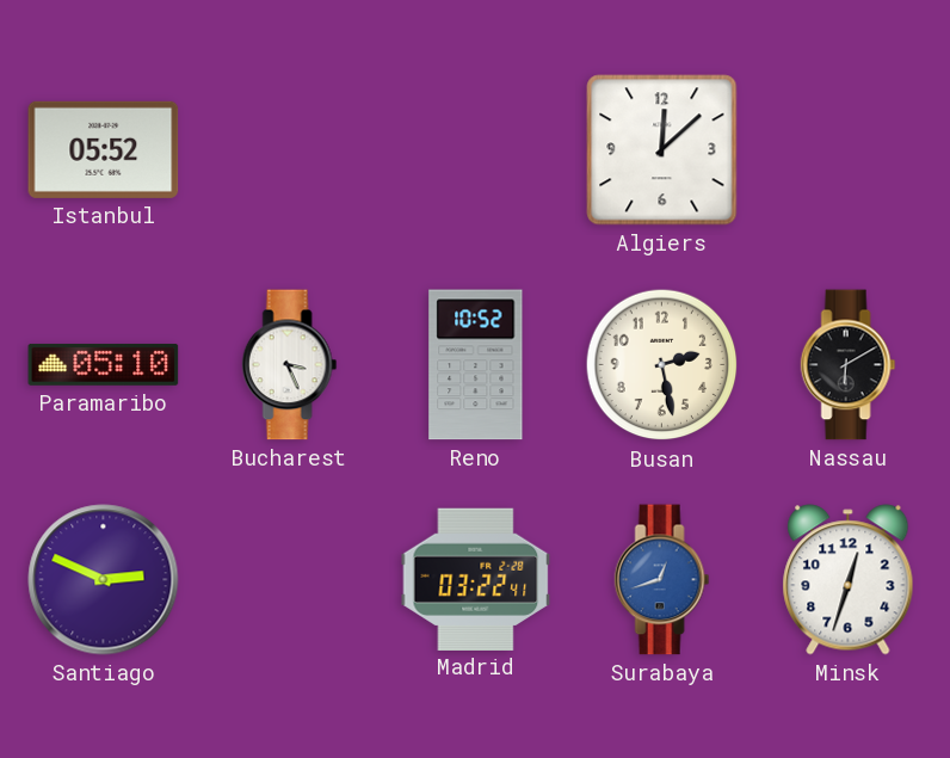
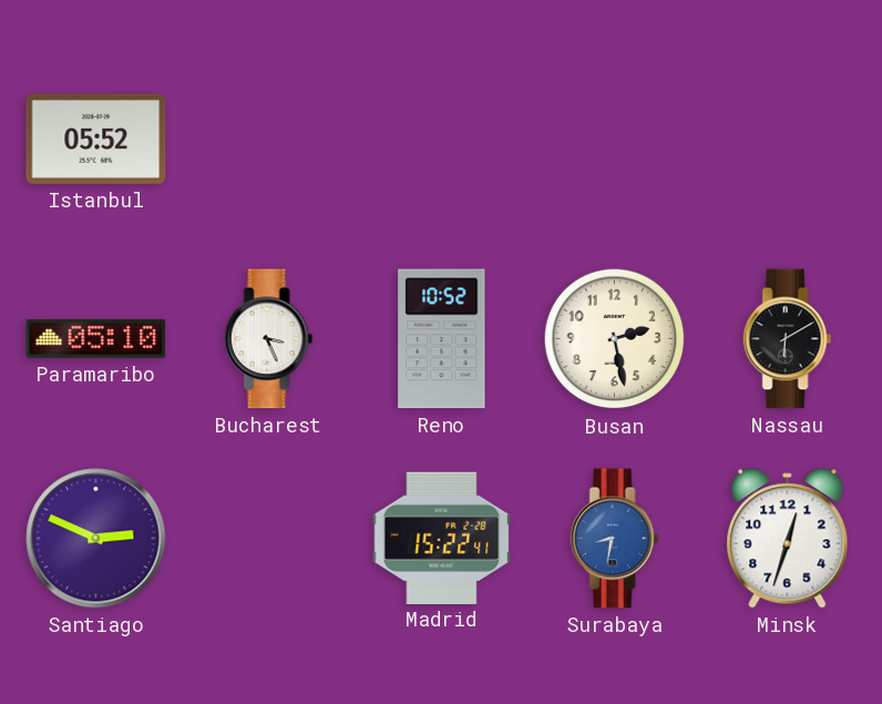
Algiers: 12:08 -> none (662, 150)
Madrid: 03:22 -> 15:22 (442, 538)
Surabaya: 12:42 -> 8:32 (615, 539)
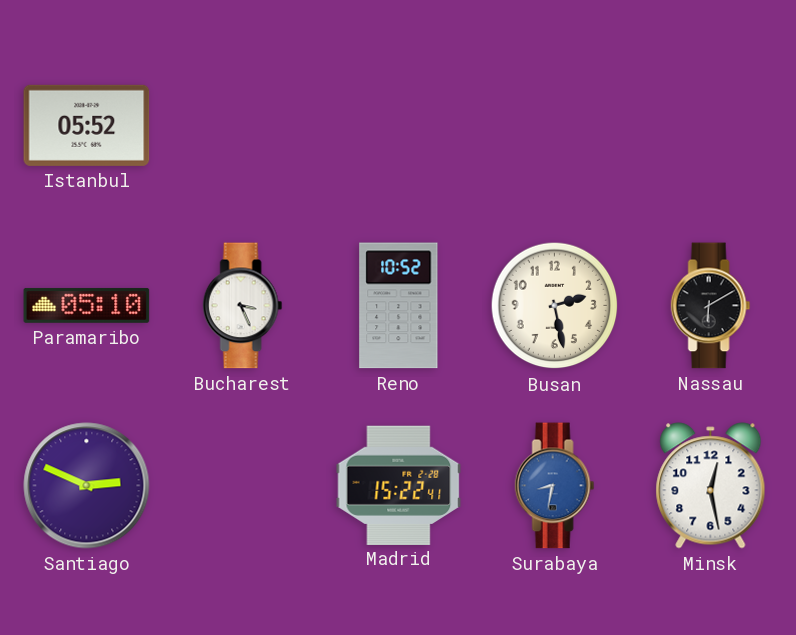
Minsk: 12:33 -> 12:28 (711, 486)
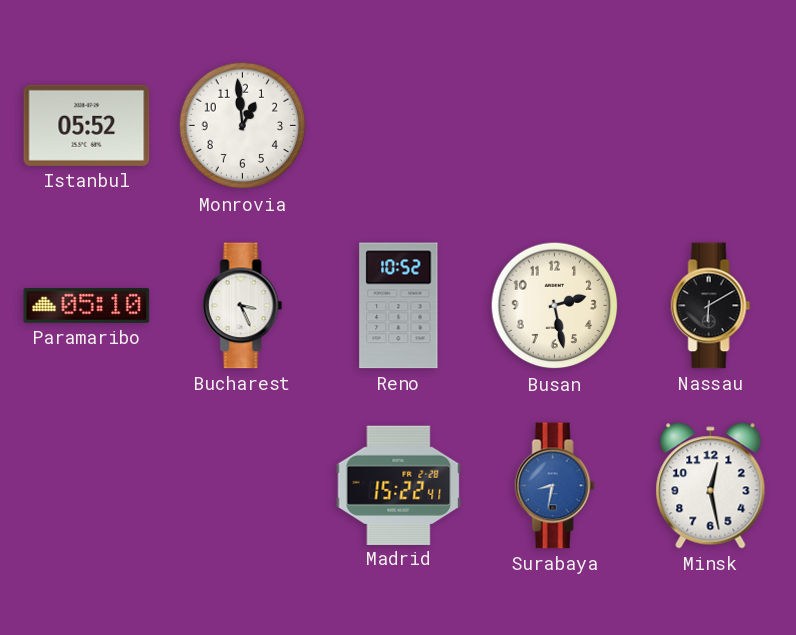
Monrovia: none -> 12:59 (243, 126)
Santiago: 2:49 -> none (87, 486)
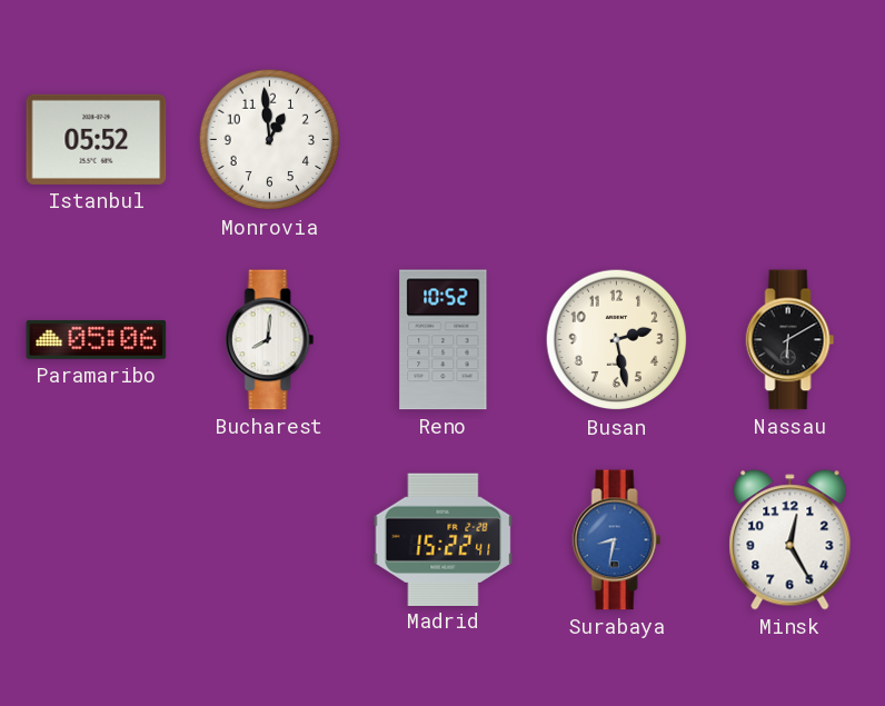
Paramaribo: 05:10 -> 05:06 (97, 339)
Bucharest: 3:26 -> 8:01 (270, 340)
Minsk: 12:28 -> 12:25 (790, 540)
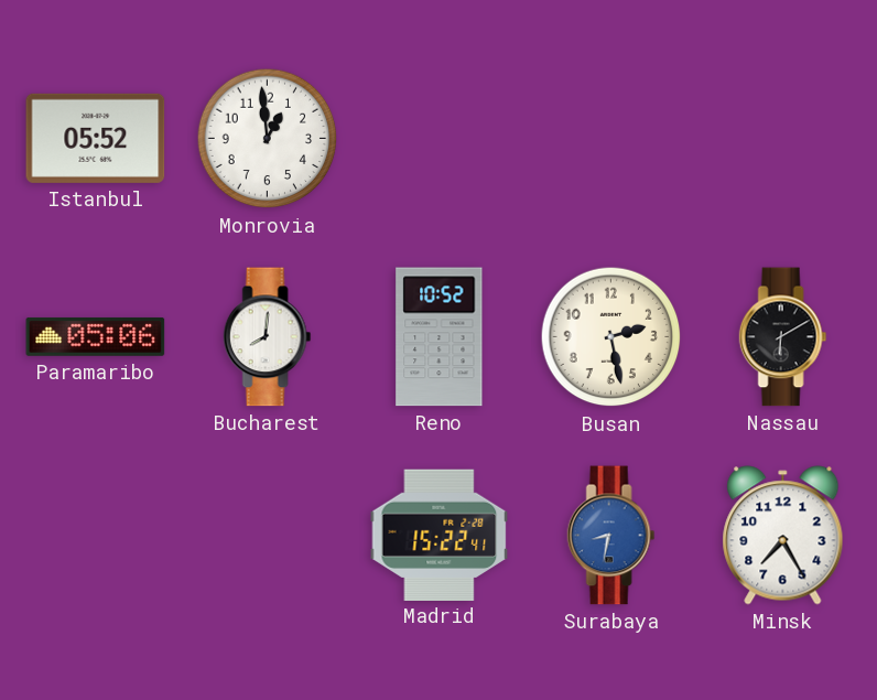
Minsk: 12:25 -> 7:25 (783, 536)
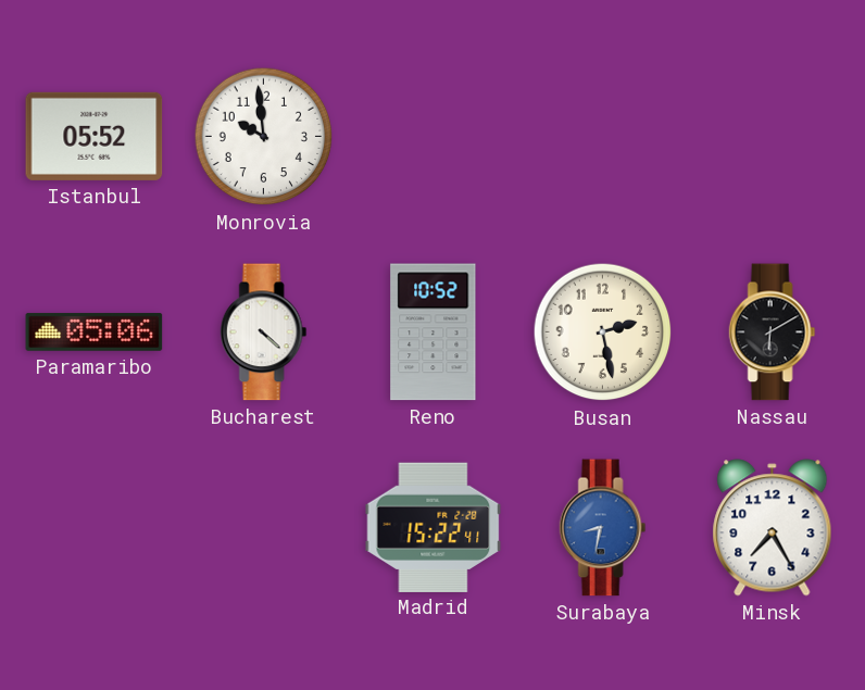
Monrovia: 12:59 -> 9:59 (264, 137)
Bucharest: 8:01 -> 4:22 (264, 333)
